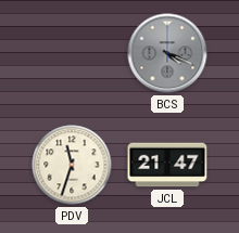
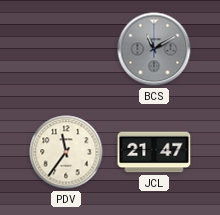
BCS: 4:19 -> 11:10 (154, 49)
PDV: 11:33 -> 11:36 (66, 152)
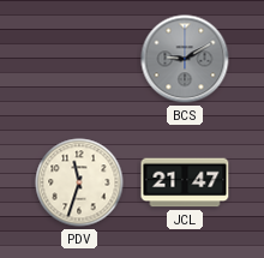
BCS: 11:10 -> 9:10 (185, 59)
PDV: 11:36 -> 11:33 (79, 182)
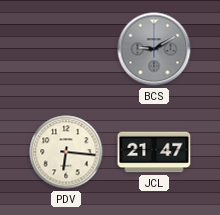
PDV: 11:33 -> 6:16 (66, 152)
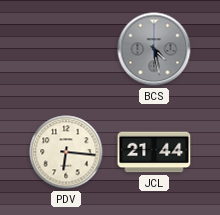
BCS: 9:10 -> 4:28 (154, 49)
JCL: 21:47 -> 21:44 (154, 152)
